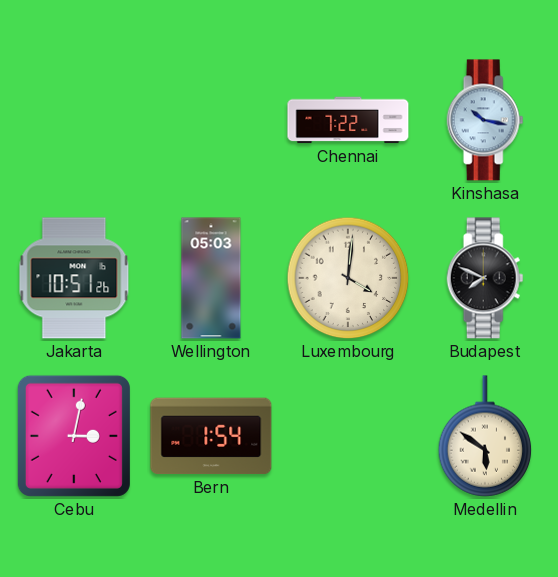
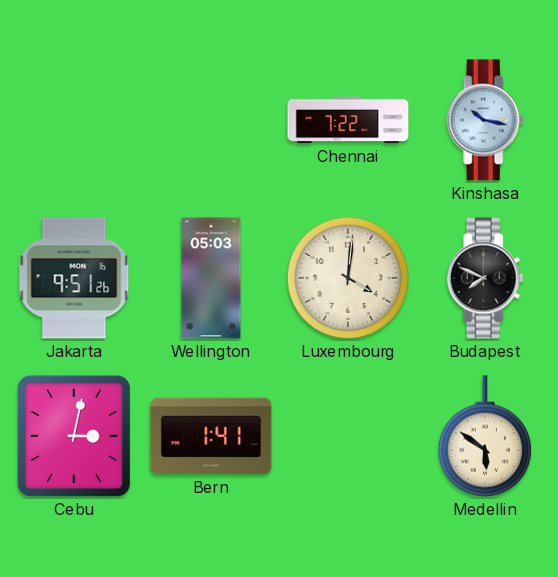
Jakarta: 10:51 -> 9:51 (74, 278)
Bern: 1:54 -> 1:41 (211, 436)
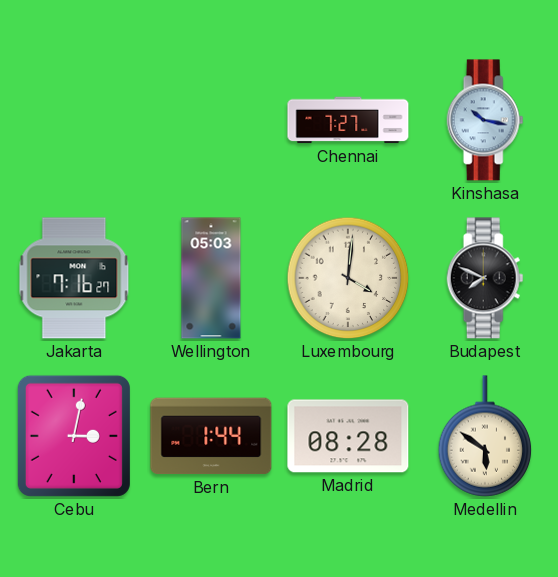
Chennai: 7:22 -> 7:27 (348, 120)
Jakarta: 9:51 -> 7:16 (74, 278)
Bern: 1:41 -> 1:44 (211, 436)
Madrid: none -> 08:28 (348, 436)
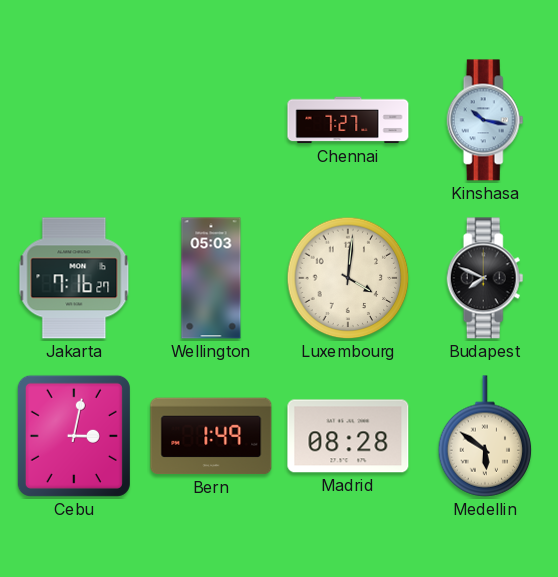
Bern: 1:44 -> 1:49 (211, 436)
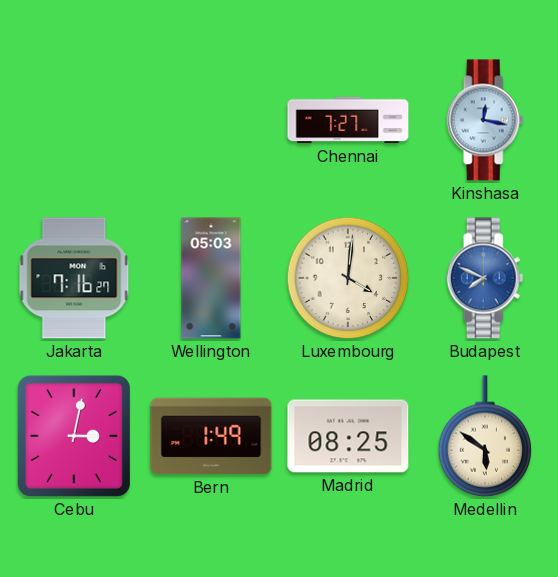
Kinshasa: 10:17 -> 12:17 (485, 120)
Budapest dial: black -> blue (485, 278)
Madrid: 08:28 -> 08:25 (348, 436)
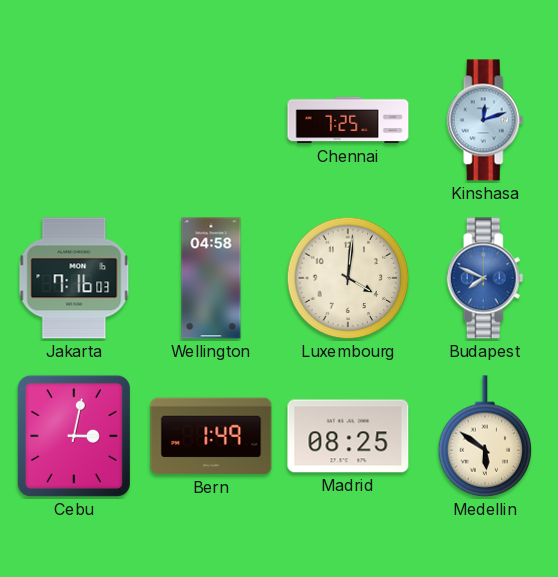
Chennai: 7:27 -> 7:25 (348, 120)
Kinshasa: 12:17 -> 12:12 (485, 120)
Jakarta: 7:16:27 -> 7:16:03 (74, 278)
Wellington: 05:03 -> 04:58 (211, 278)
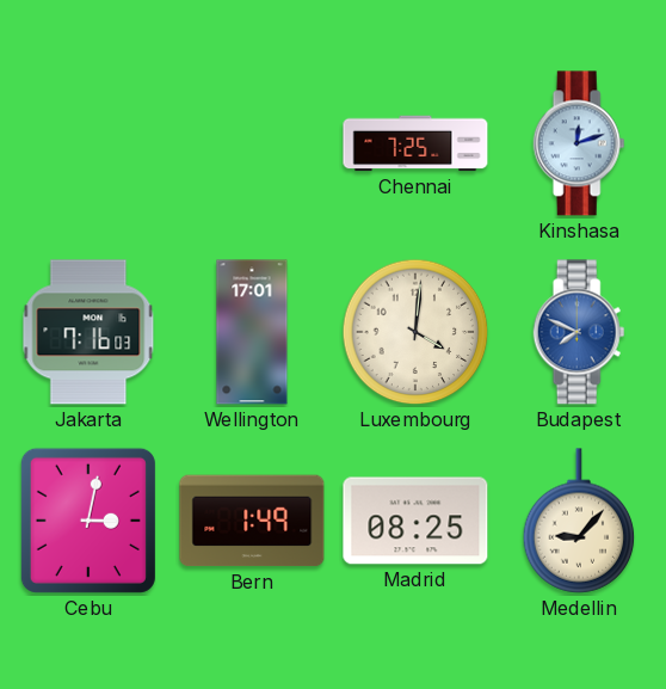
Wellington: 04:58 -> 17:01 (252, 332)
Medellin: 5:51 -> 9:07 (579, 521)
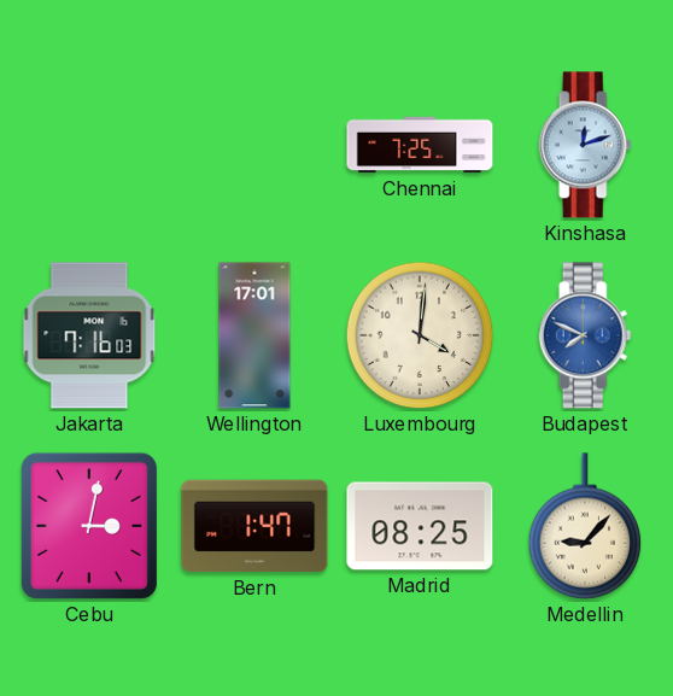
Bern: 1:49 -> 1:47 (254, 526)
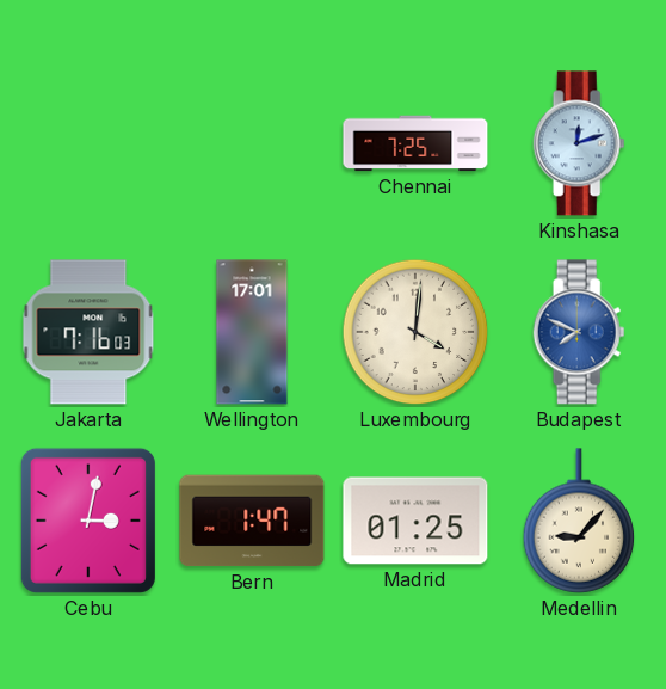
Madrid: 08:25 -> 01:25 (415, 521)
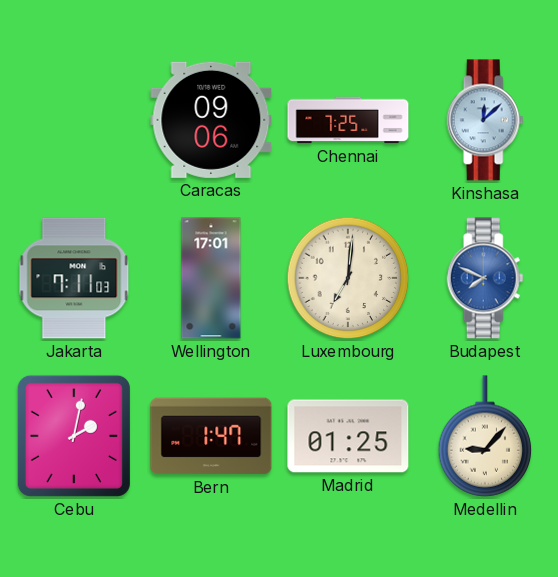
Caracas: none -> 09:06 (211, 120)
Kinshasa: 12:12 -> 12:08 (485, 120)
Jakarta: 7:16 -> 7:11 (74, 278)
Luxembourg: 4:01 -> 7:01 (348, 278)
Cebu: 3:02 -> 2:02 (74, 436)
